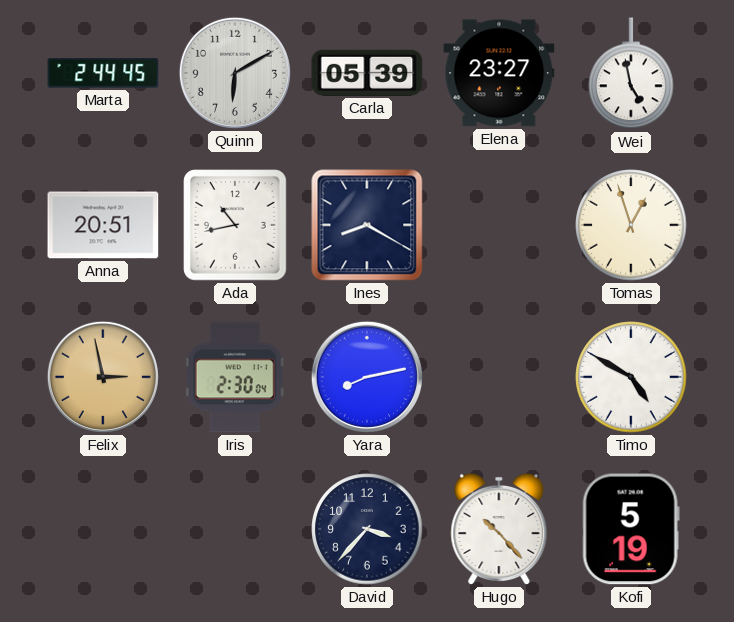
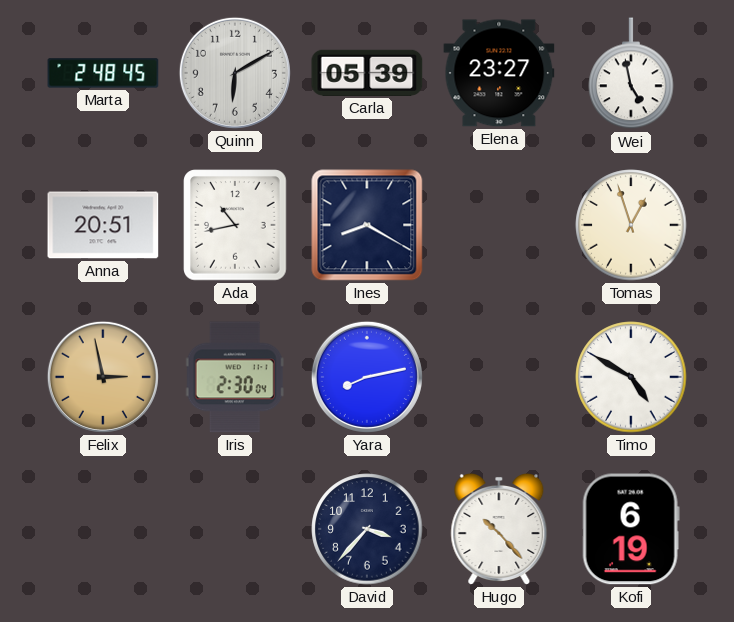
Marta: 2:44 -> 2:48 (103, 73)
Kofi: 5:19 -> 6:19 (631, 529)
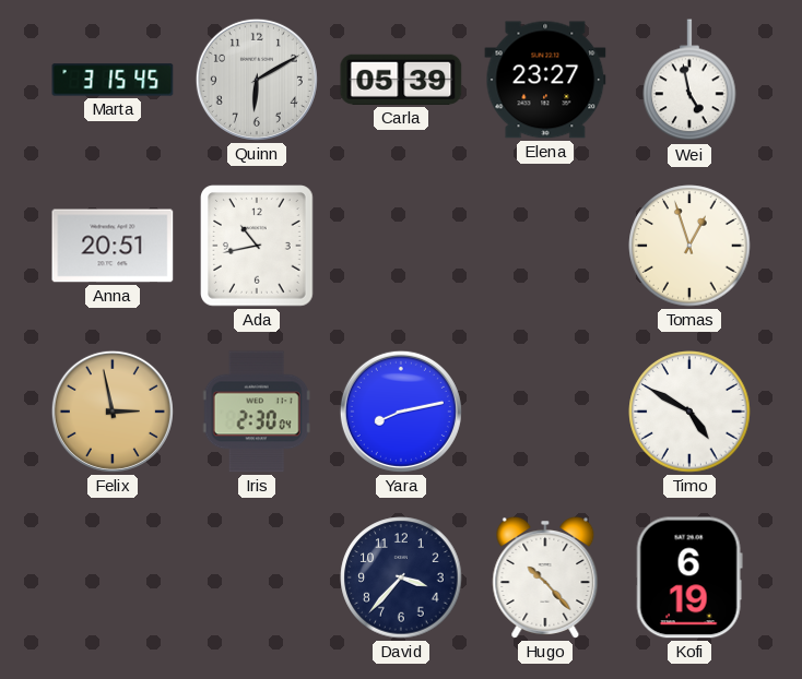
Marta: 2:48 -> 3:15 (113, 80)
Ines: 8:20 -> none (367, 225)
